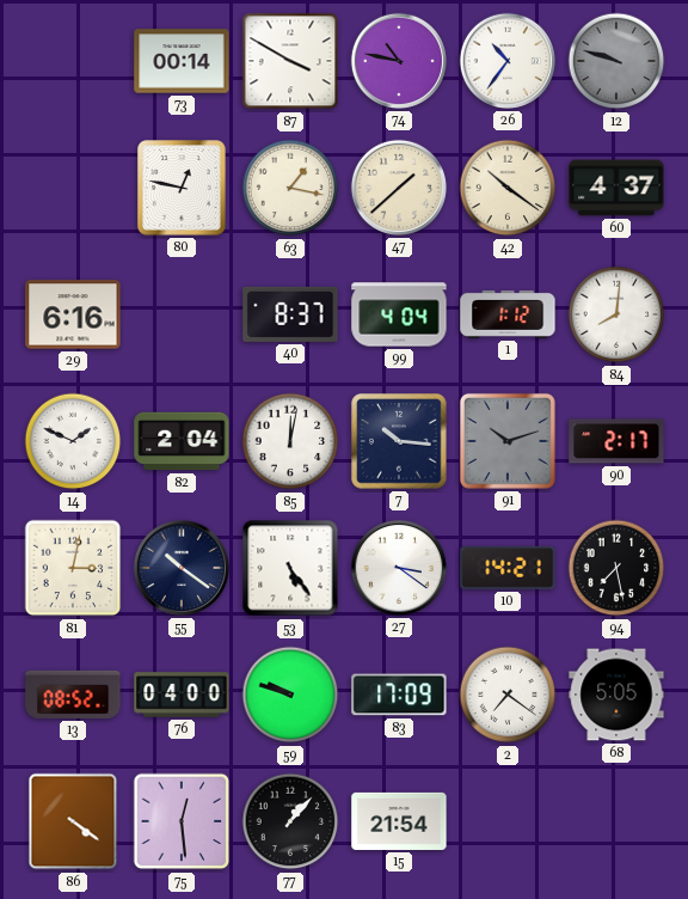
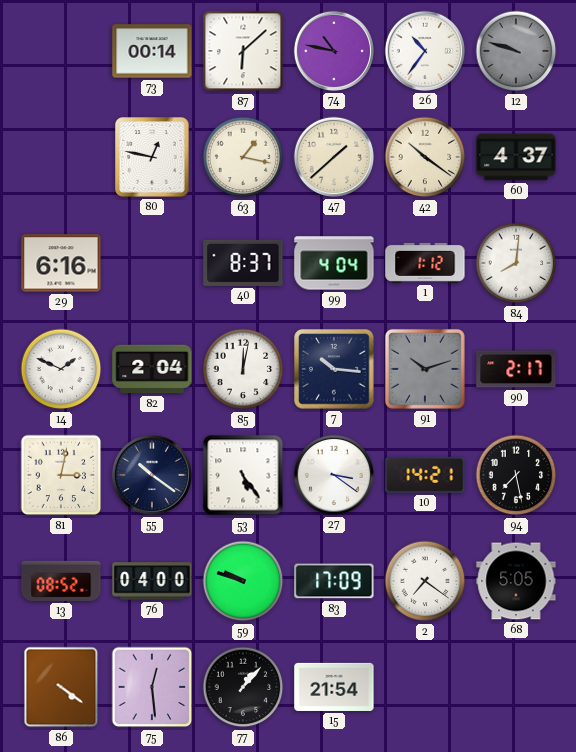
87: 3:50 -> 6:08 (243, 51)
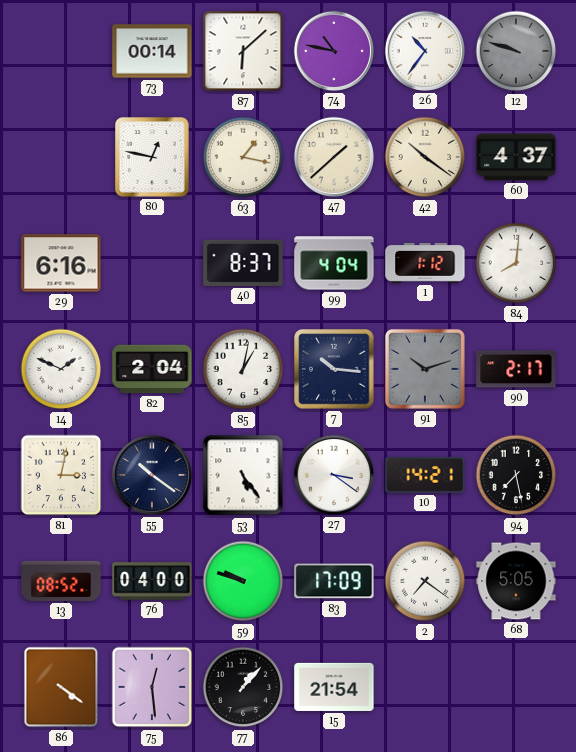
85: 12:02 -> 1:02 (243, 369)
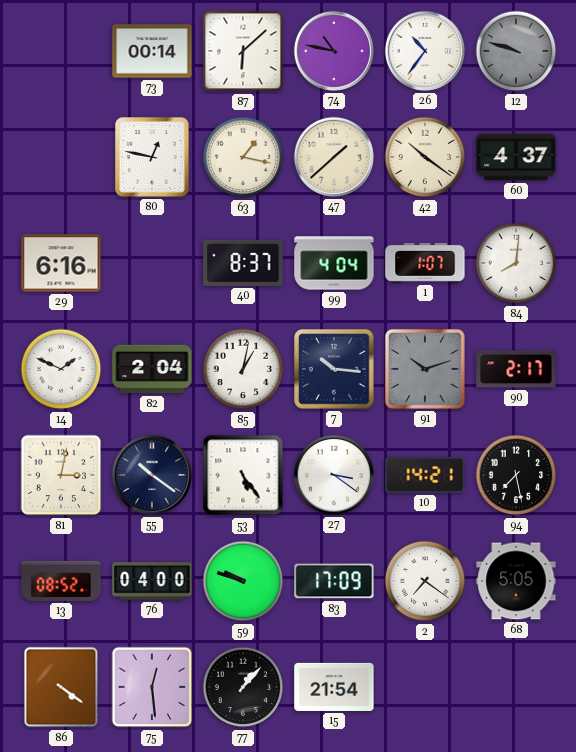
1: 1:12 -> 1:07 (425, 263)
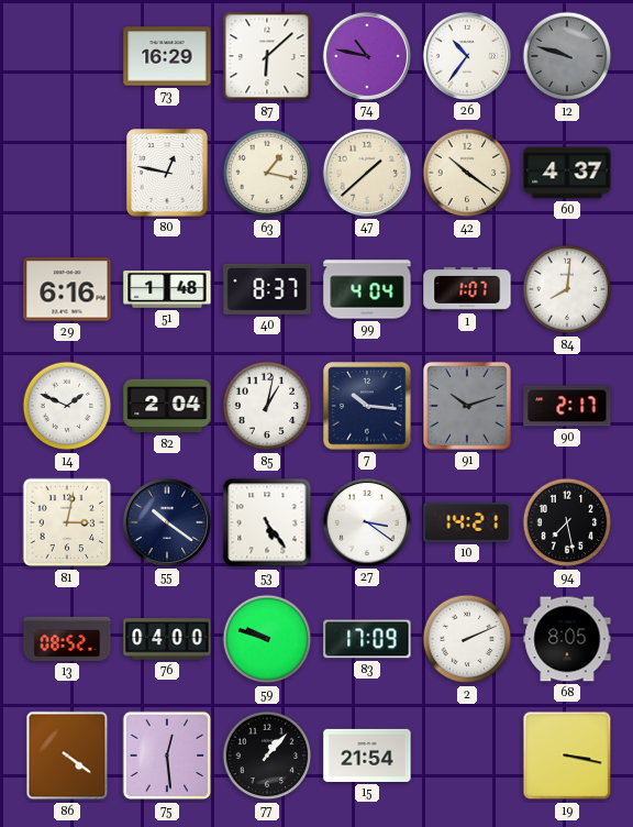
73: 00:14 -> 16:29 (167, 56)
51: none -> 1:48 (167, 289)
2: 7:21 -> 2:11 (467, 639)
68: 5:05 -> 8:05 (567, 639)
19: none -> 3:17 (567, 756)
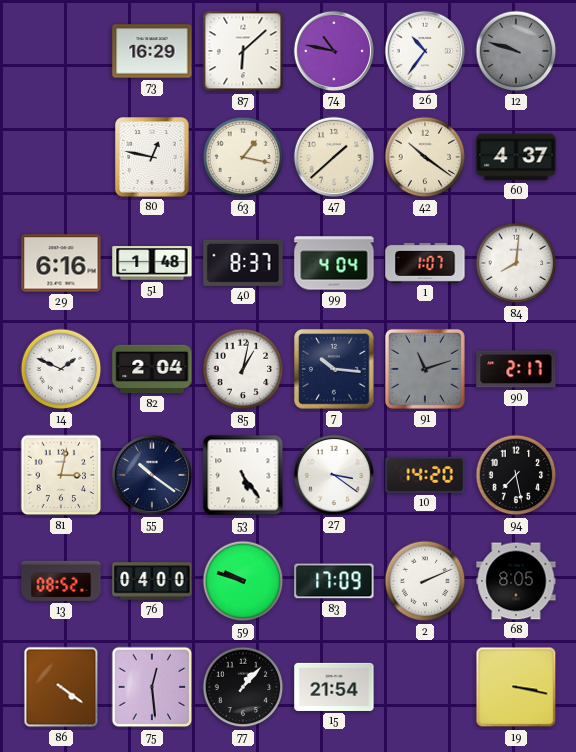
91: 10:12 -> 11:12 (425, 369)
10: 14:21 -> 14:20 (425, 475)
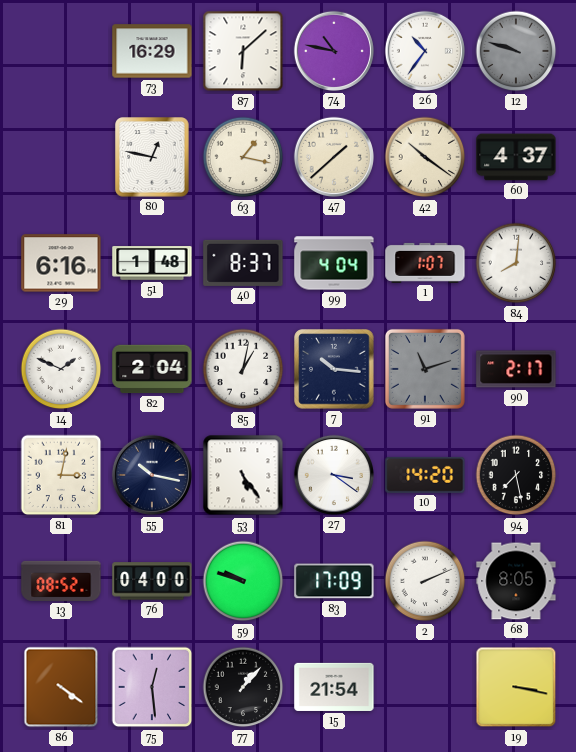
55: 10:21 -> 10:17 (152, 475)
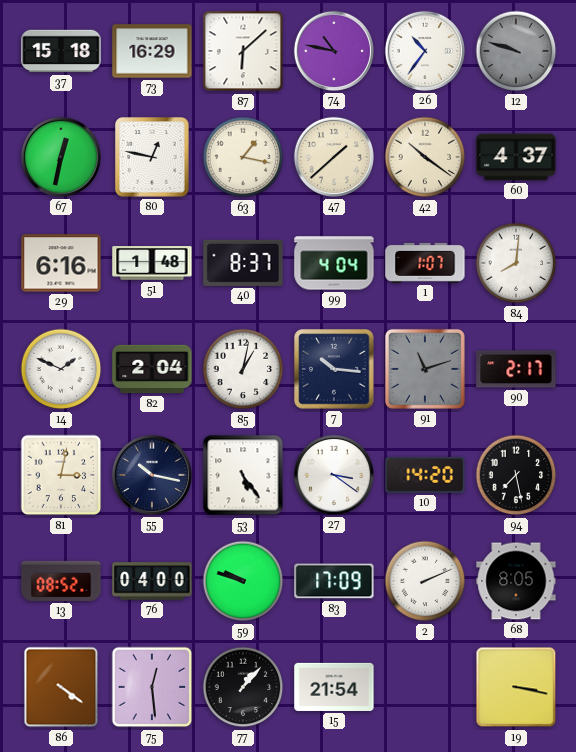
37: none -> 15:18 (61, 51)
67: none -> 12:32 (61, 157)
